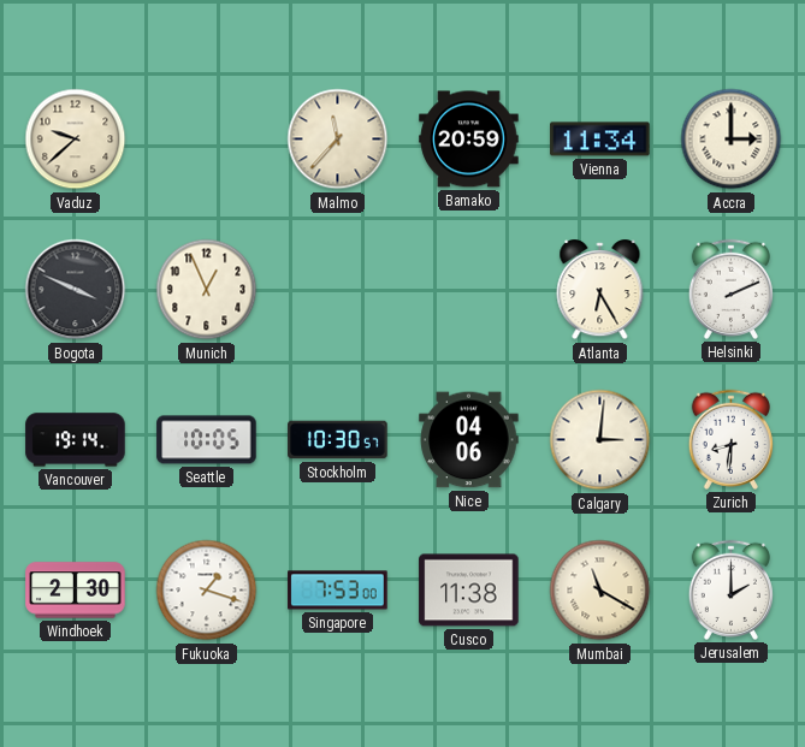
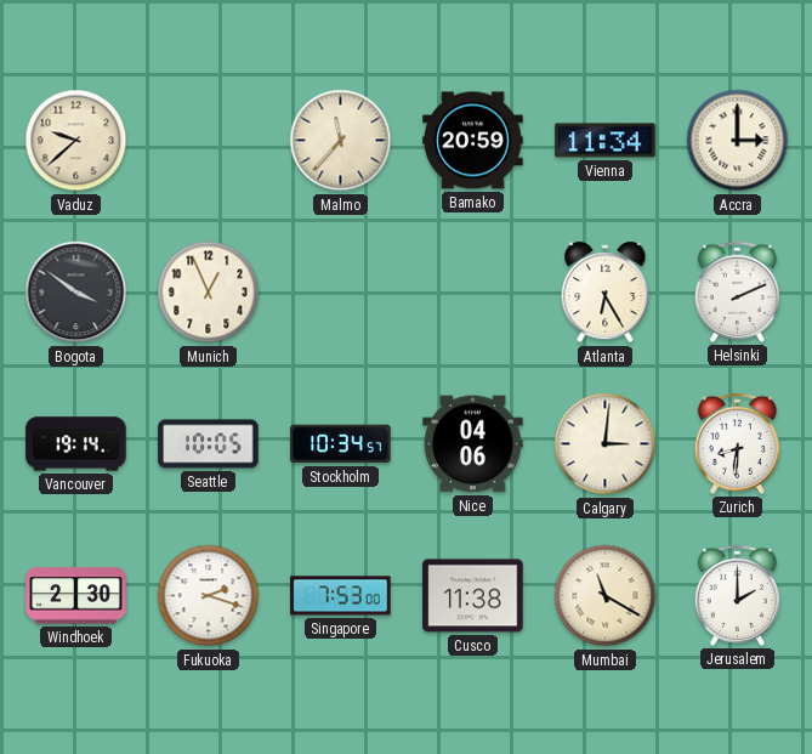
Bogota: 3:49 -> 3:51 (76, 293)
Stockholm: 10:30 -> 10:34 (341, 444)
Fukuoka: 1:18 -> 2:18 (209, 596)
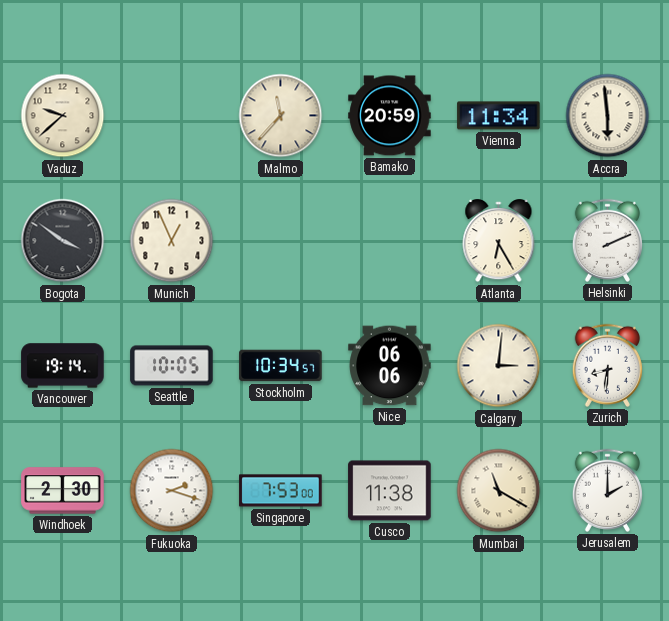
Accra: 3:00 -> 5:59 (608, 116)
Nice: 04:06 -> 06:06 (390, 366)
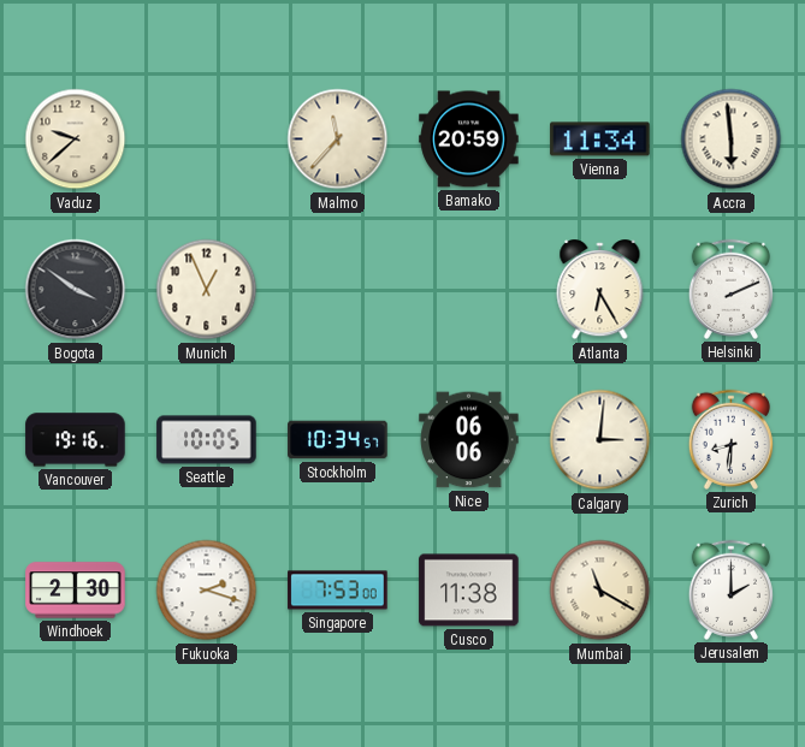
Vancouver: 19:14 -> 19:16 (76, 440)
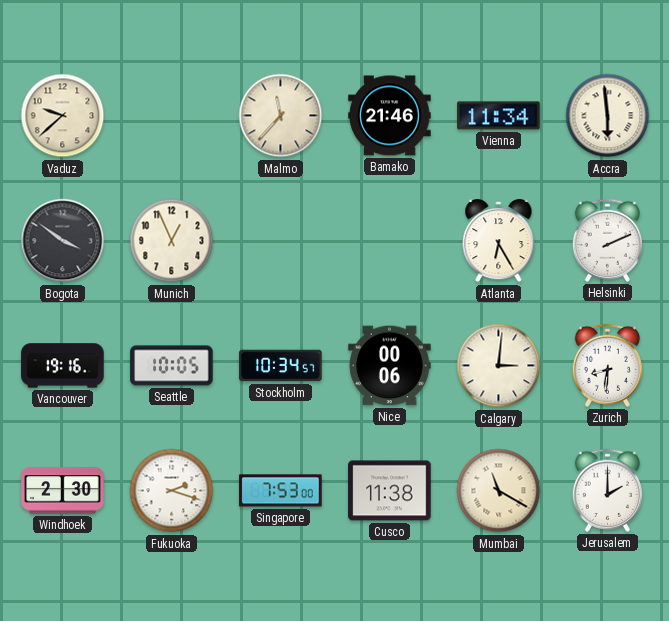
Bamako: 20:59 -> 21:46 (390, 116)
Nice: 06:06 -> 00:06 (390, 366)
